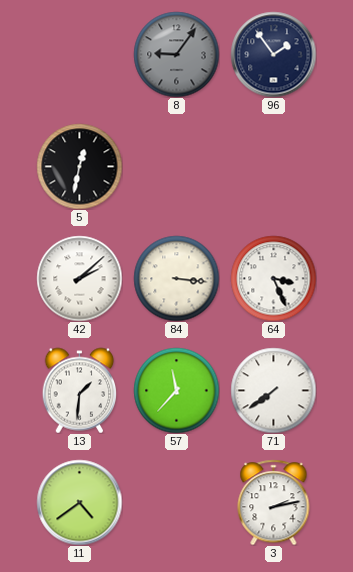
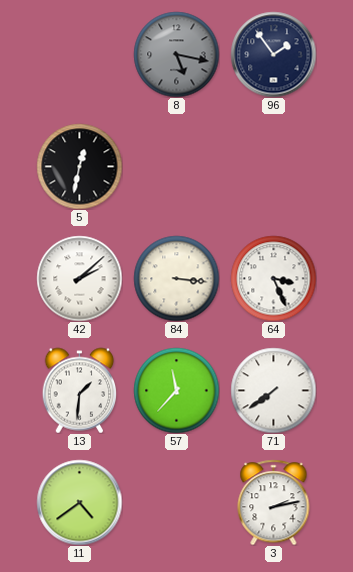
8: 9:06 -> 5:17 (176, 54)
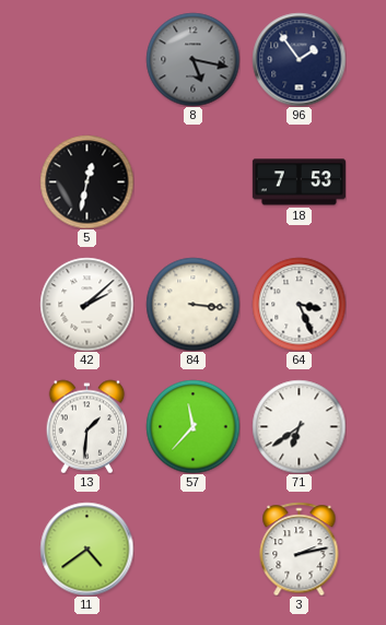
18: none -> 7:53 (299, 182)
71: 7:39 -> 6:39 (299, 426)
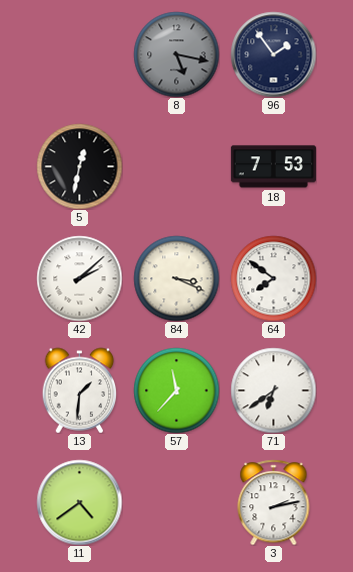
84: 3:16 -> 3:19 (176, 278)
64: 3:26 -> 7:51 (273, 278)
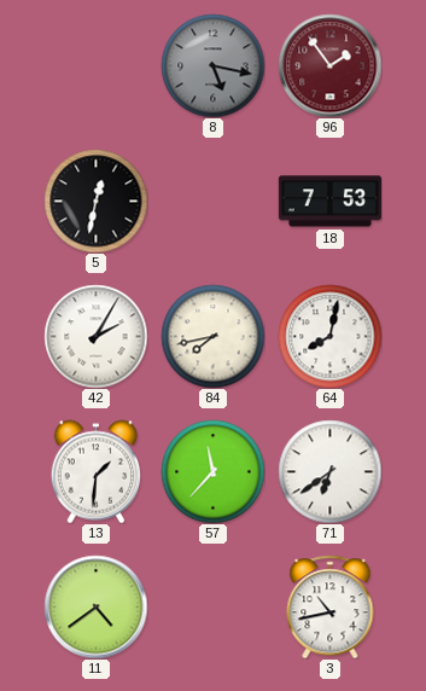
96 dial: navy -> burgundy (329, 65)
42: 2:08 -> 2:05 (95, 336)
84: 3:19 -> 7:43 (212, 336)
64: 7:51 -> 8:02 (329, 336)
3: 2:13 -> 10:43 (331, 606)
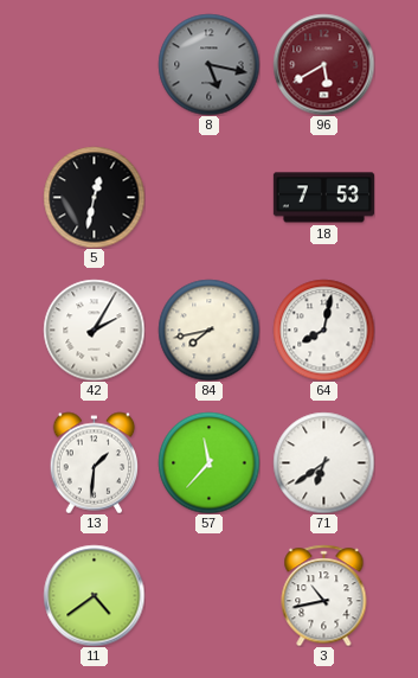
96: 1:54 -> 5:40 (323, 64)
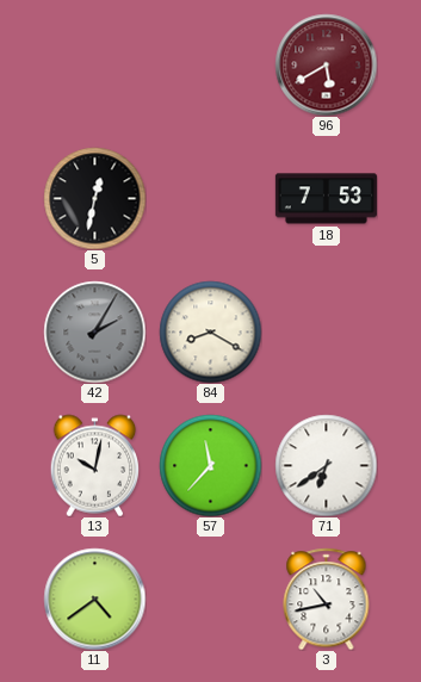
8: 5:17 -> none (208, 64)
42 dial: white -> grey (94, 331)
84: 7:43 -> 8:20 (210, 331)
64: 8:02 -> none (323, 330)
13: 1:31 -> 10:02 (95, 465)
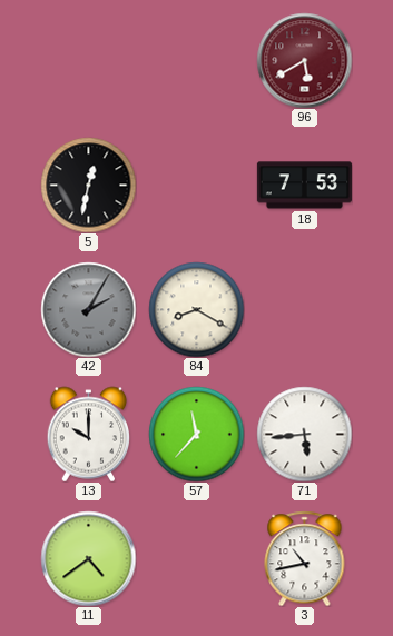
13: 10:02 -> 10:00 (89, 434)
71: 6:39 -> 5:44 (304, 434)
